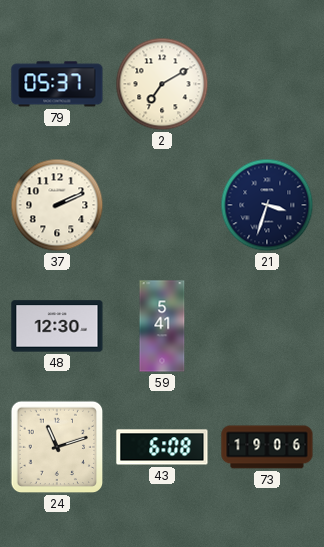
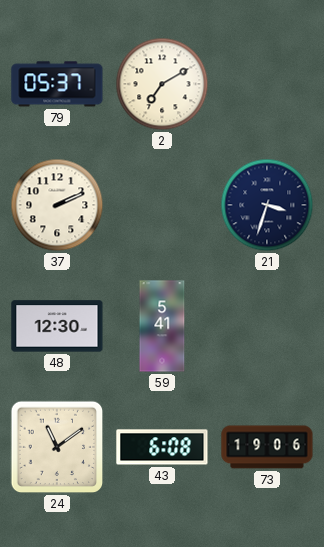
24: 11:12 -> 11:09 (57, 447)
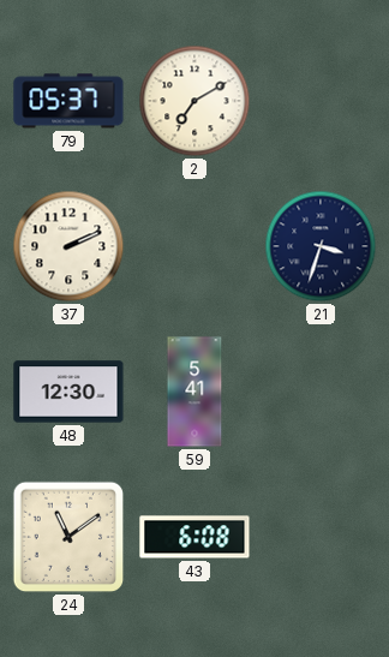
73: 19:06 -> none (267, 447)
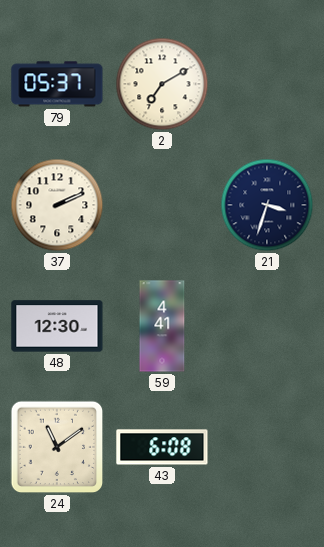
59: 5:41 -> 4:41 (162, 326)
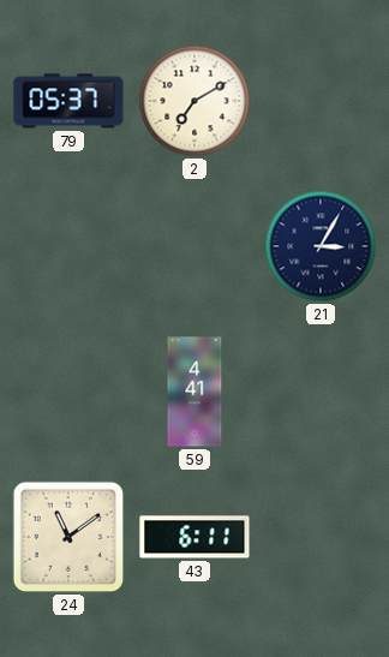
37: 2:11 -> none (57, 205)
21: 3:33 -> 3:05 (321, 246)
48: 12:30 -> none (57, 326)
43: 6:08 -> 6:11 (194, 537)
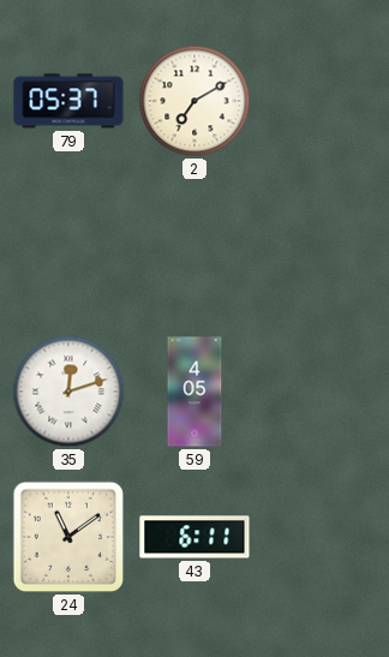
21: 3:05 -> none (321, 246)
35: none -> 12:12 (68, 392)
59: 4:41 -> 4:05 (194, 392)
